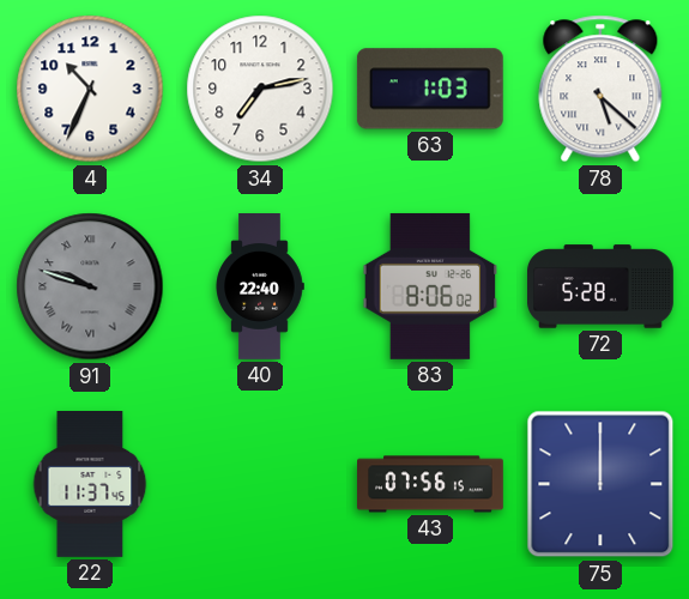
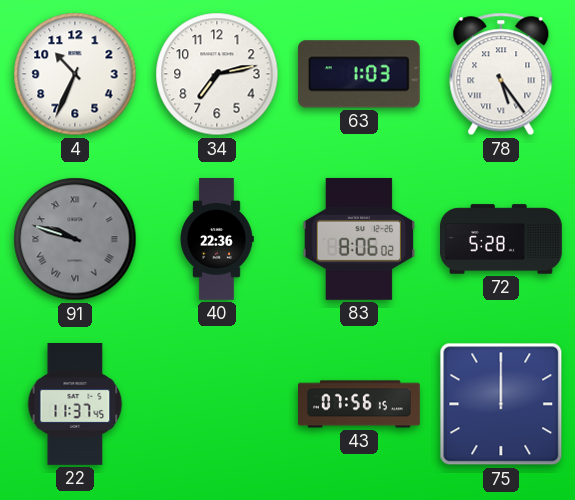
78: 5:22 -> 5:24 (501, 74)
40: 22:40 -> 22:36 (217, 240)
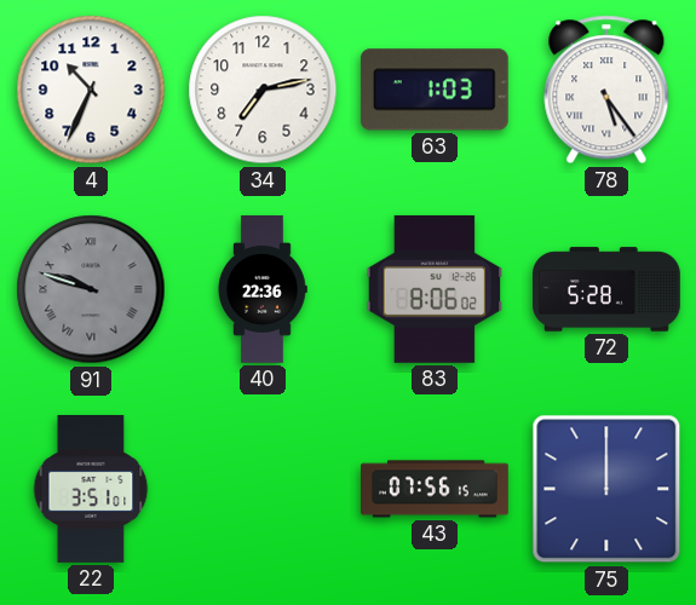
22: 11:37 -> 3:51 (91, 490)
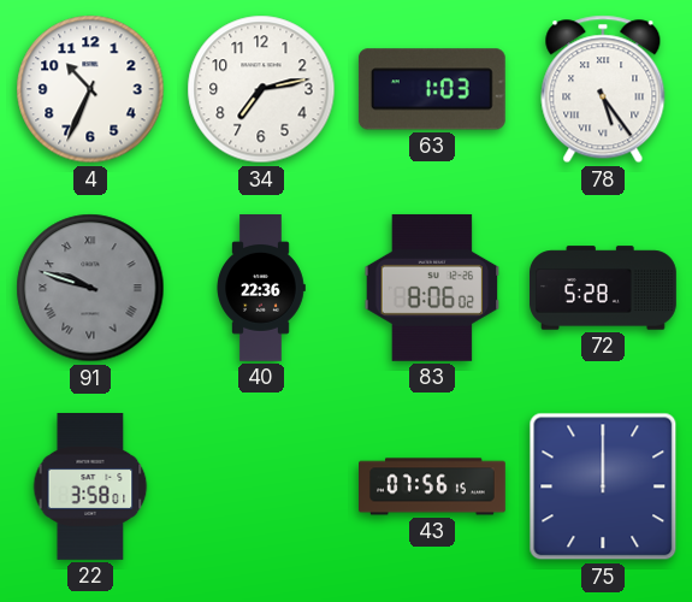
22: 3:51 -> 3:58 (90, 488)
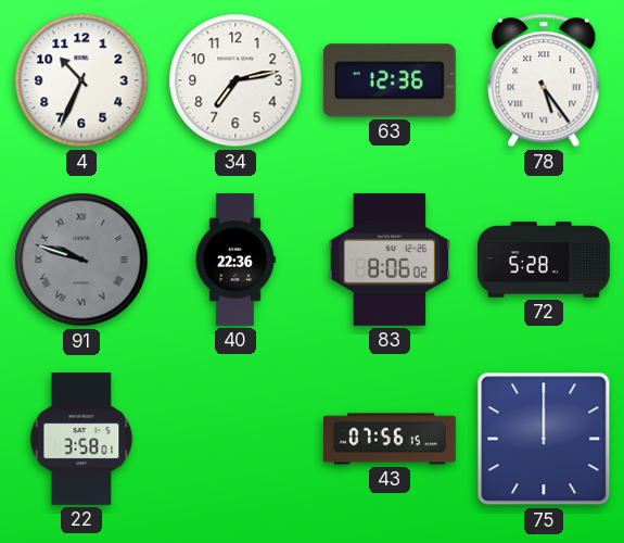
63: 1:03 -> 12:36 (390, 80)
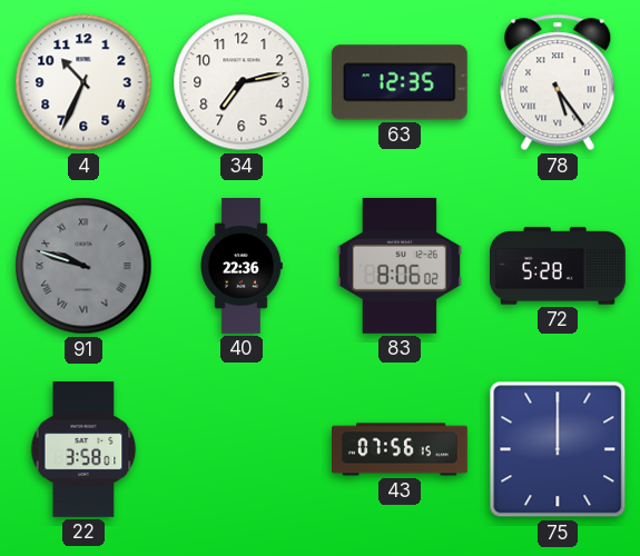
63: 12:36 -> 12:35 (400, 82)
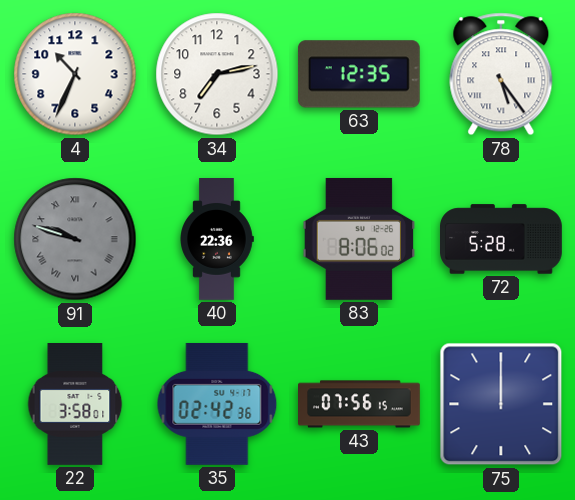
35: none -> 02:42 (217, 404)
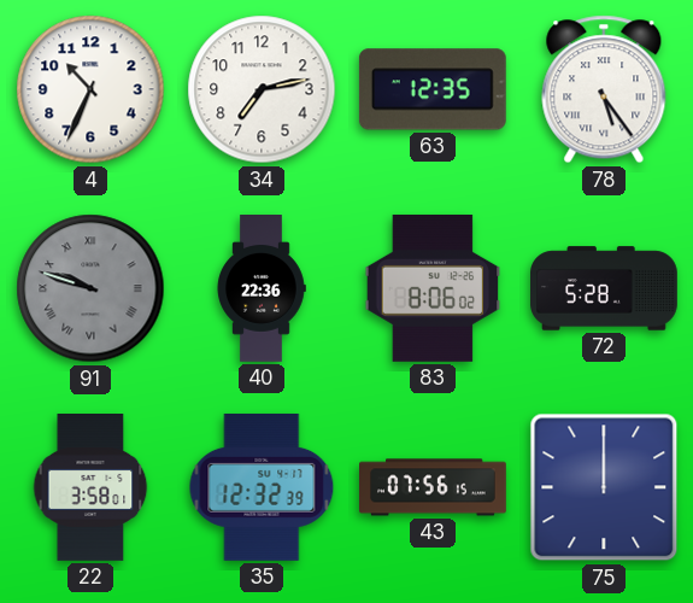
35: 02:42 -> 12:32 (262, 487)
